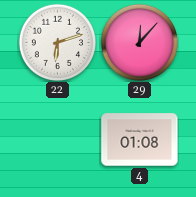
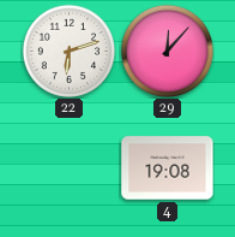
4: 01:08 -> 19:08 (168, 168)
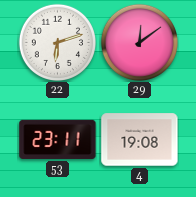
29: 12:07 -> 12:09 (139, 42)
53: none -> 23:11 (58, 139)
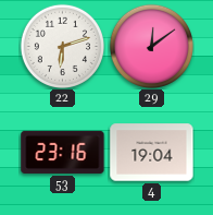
53: 23:11 -> 23:16 (63, 152)
4: 19:08 -> 19:04 (152, 153)
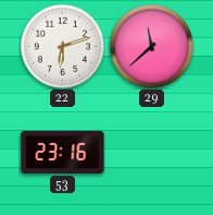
29: 12:09 -> 11:38 (151, 46)
4: 19:04 -> none (152, 153)
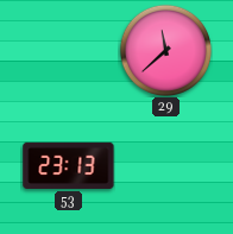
22: 6:12 -> none (62, 46)
53: 23:16 -> 23:13 (69, 165)
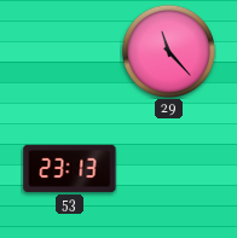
29: 11:38 -> 11:23 (168, 51)
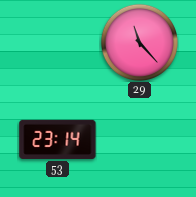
53: 23:13 -> 23:14 (58, 139)
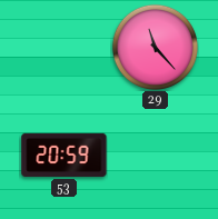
53: 23:14 -> 20:59 (65, 155)
